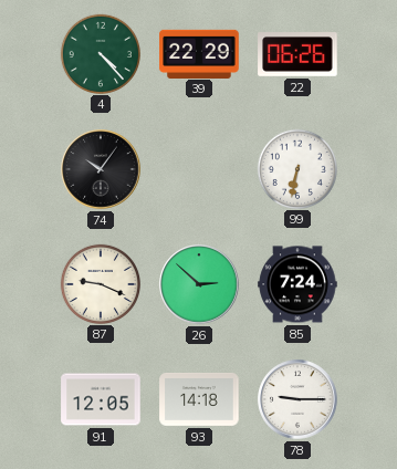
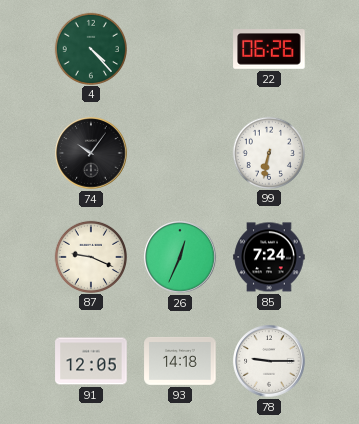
39: 22:29 -> none (199, 53)
26: 2:52 -> 12:34 (180, 257)
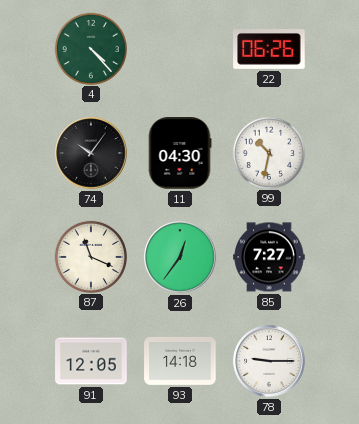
11: none -> 04:30 (180, 153)
99: 6:32 -> 10:32 (268, 152)
87: 9:19 -> 11:19 (90, 256)
26: 12:34 -> 12:36 (180, 257)
85: 7:24 -> 7:27 (269, 257)
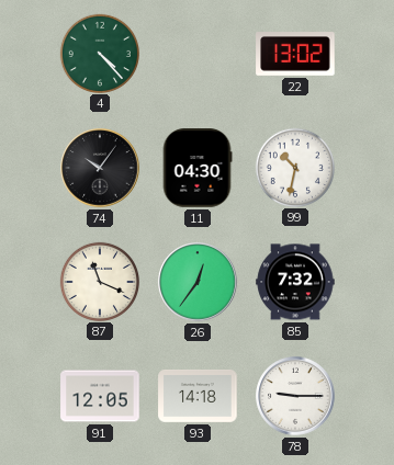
22: 06:26 -> 13:02 (295, 55)
85: 7:27 -> 7:32 (295, 282)
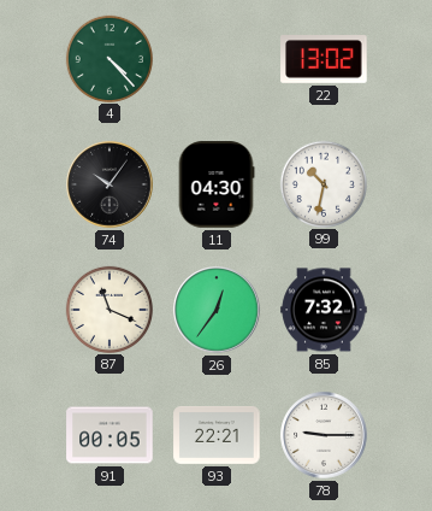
91: 12:05 -> 00:05 (110, 435)
93: 14:18 -> 22:21 (217, 436)
